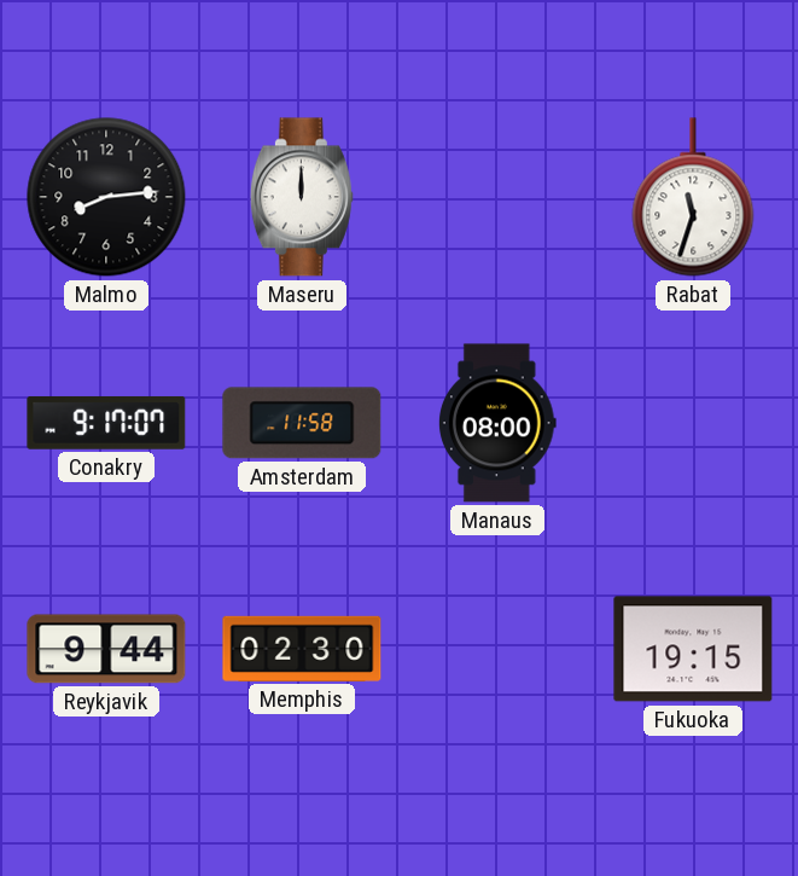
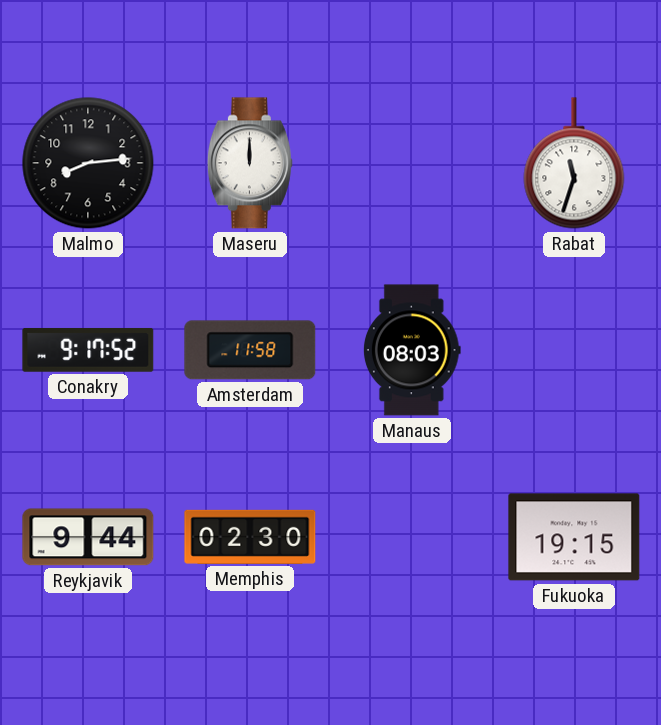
Conakry: 9:17:07 -> 9:17:52 (88, 350)
Manaus: 08:00 -> 08:03 (412, 350)
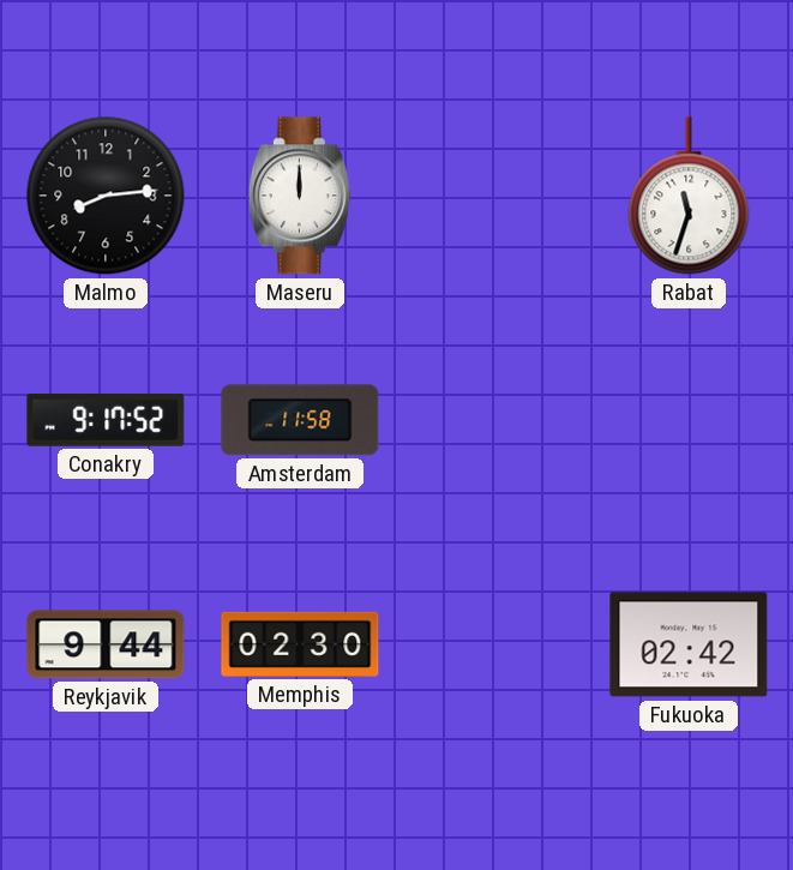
Manaus: 08:03 -> none (412, 350)
Fukuoka: 19:15 -> 02:42 (689, 644)
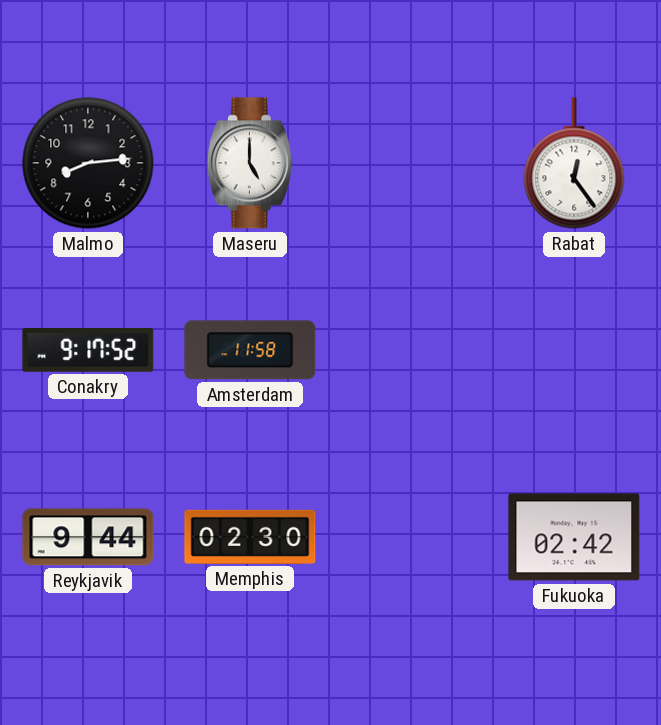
Maseru: 12:00 -> 5:00 (250, 163)
Rabat: 11:33 -> 12:24 (574, 163)
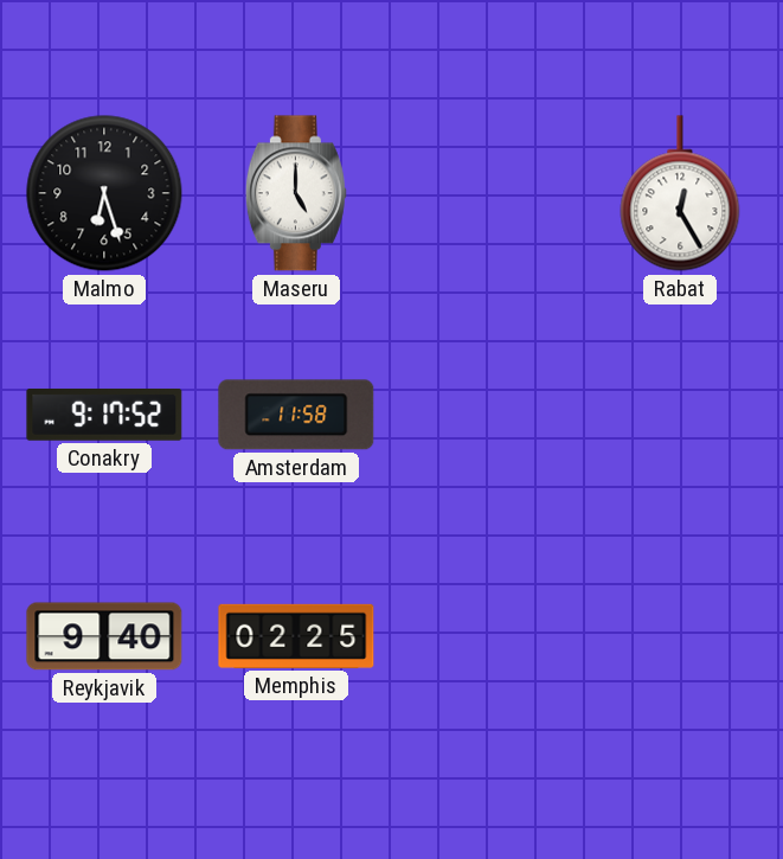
Malmo: 8:14 -> 6:27 (104, 193)
Rabat: 12:24 -> 12:25 (680, 193)
Reykjavik: 9:44 -> 9:40 (104, 636)
Memphis: 02:30 -> 02:25 (296, 636)
Fukuoka: 02:42 -> none (574, 537)
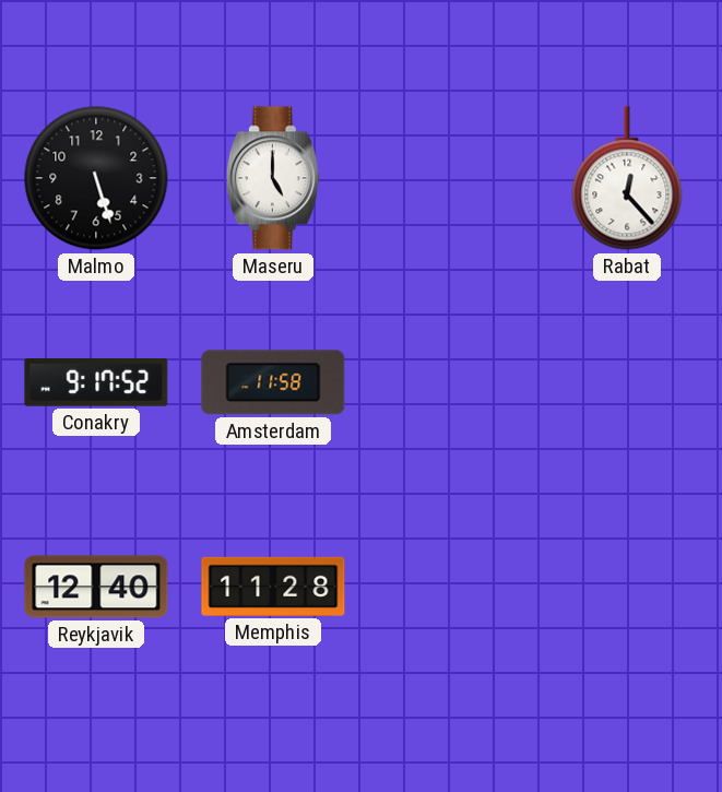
Malmo: 6:27 -> 5:27 (96, 178)
Rabat: 12:25 -> 12:23 (627, 178)
Reykjavik: 9:40 -> 12:40 (96, 587)
Memphis: 02:25 -> 11:28 (273, 587)
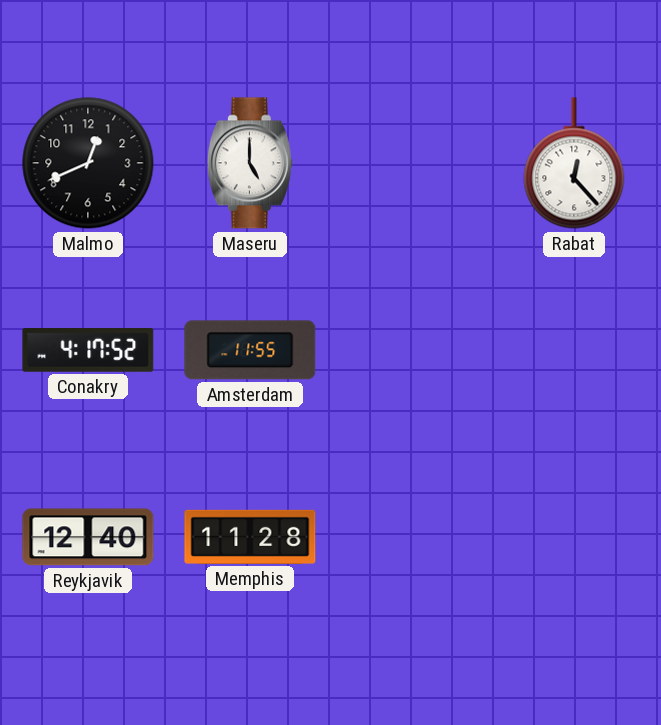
Malmo: 5:27 -> 12:41 (88, 163)
Conakry: 9:17 -> 4:17 (88, 350)
Amsterdam: 11:58 -> 11:55 (250, 350)
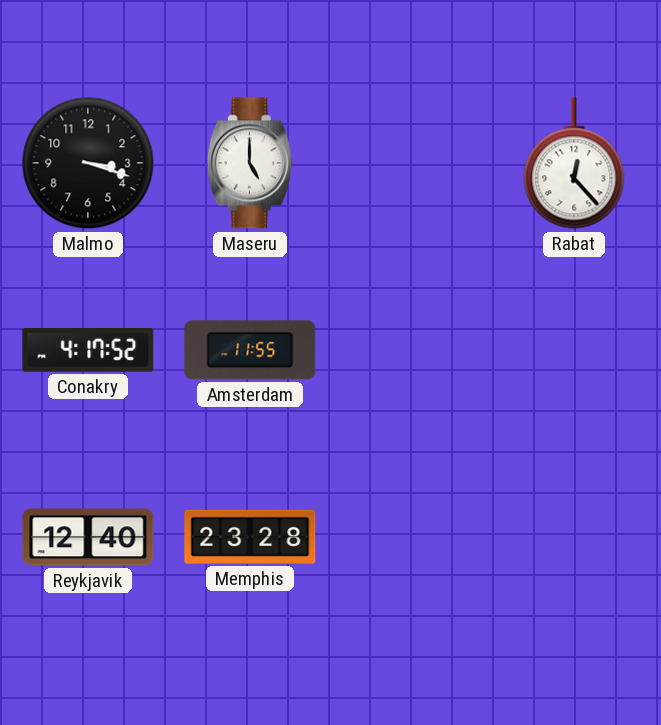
Malmo: 12:41 -> 3:18 (88, 163)
Memphis: 11:28 -> 23:28 (250, 537)
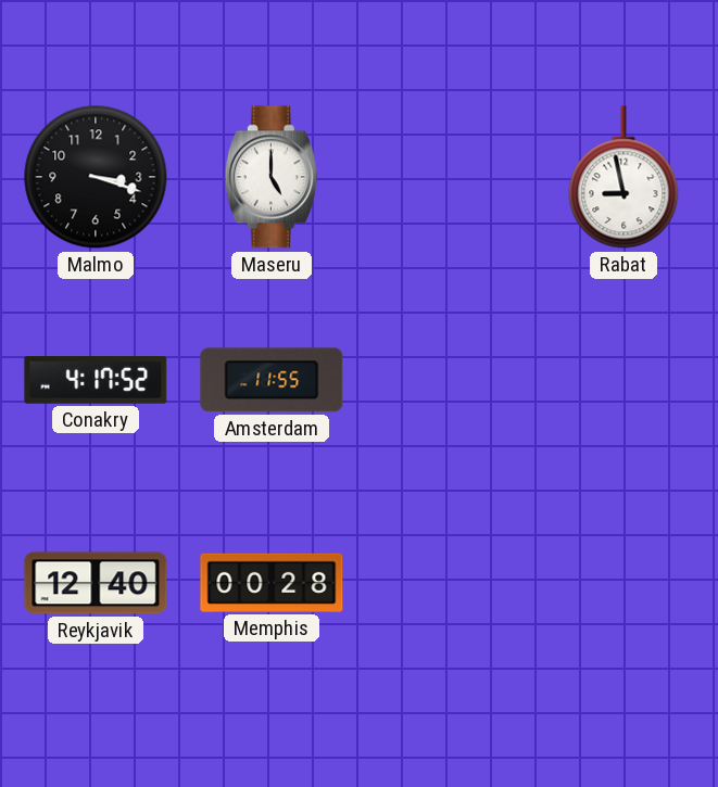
Rabat: 12:23 -> 8:58 (623, 177)
Memphis: 23:28 -> 00:28 (272, 583)
